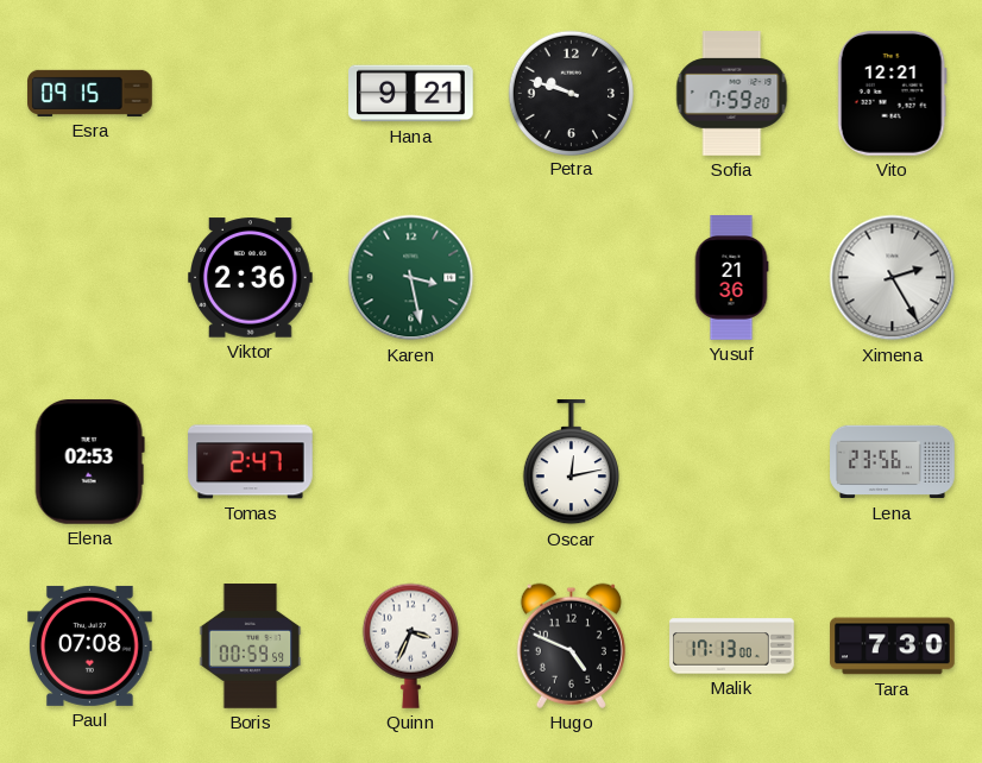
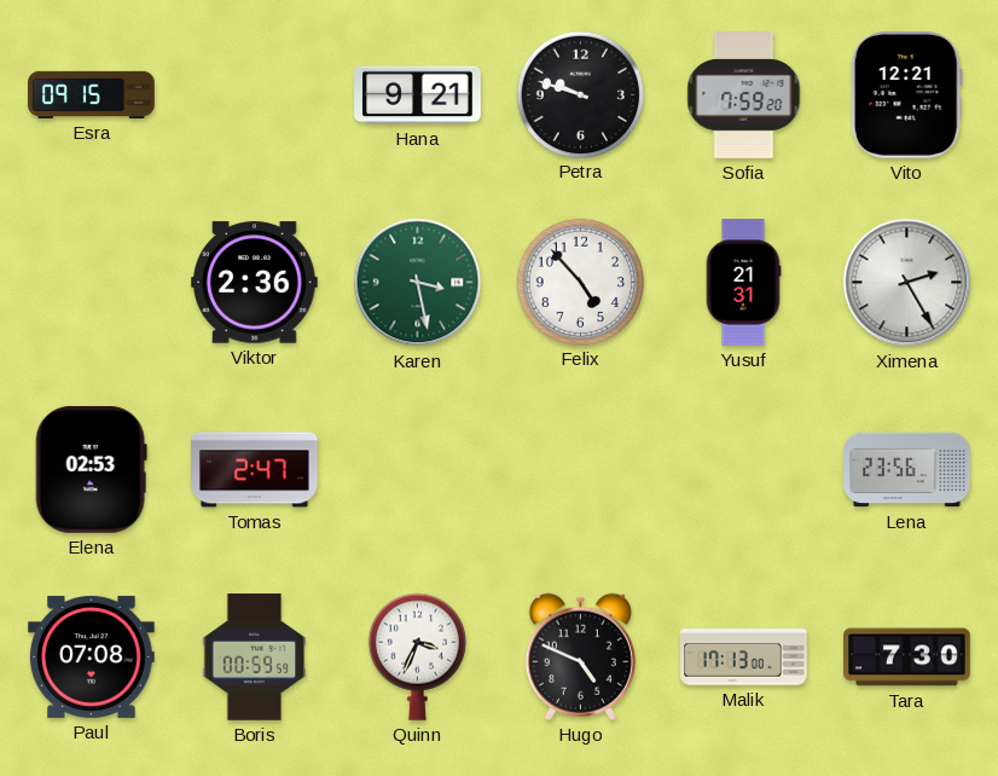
Felix: none -> 4:53 (580, 282)
Yusuf: 21:36 -> 21:31 (743, 283)
Oscar: 12:13 -> none (571, 462)
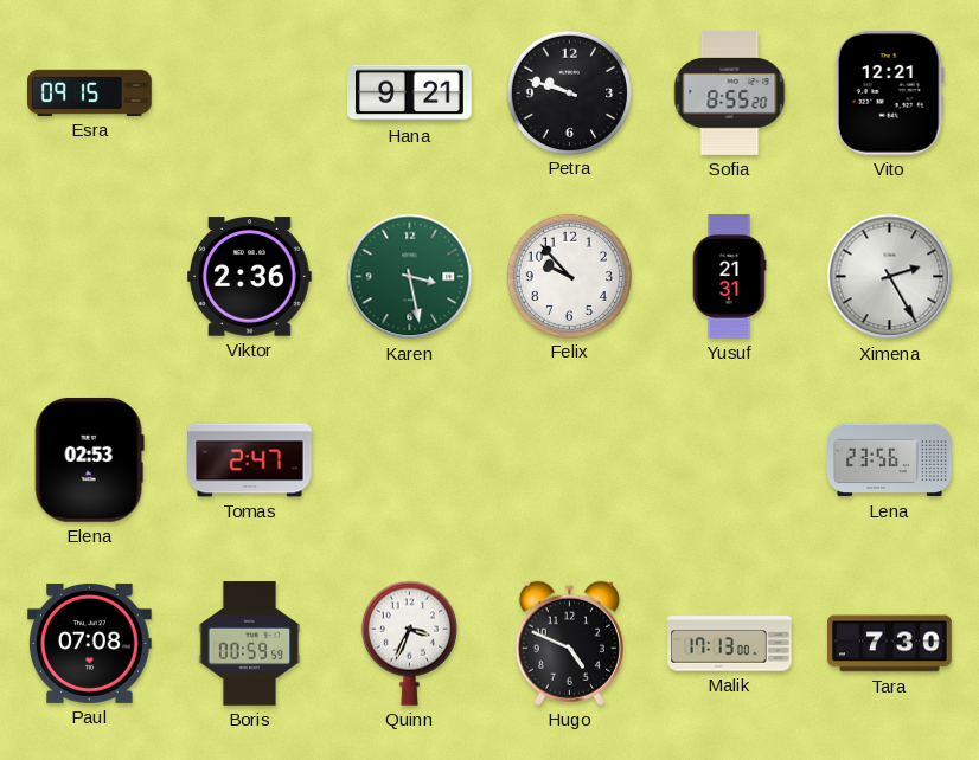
Sofia: 7:59 -> 8:55 (730, 94)
Felix: 4:53 -> 9:53 (569, 276)
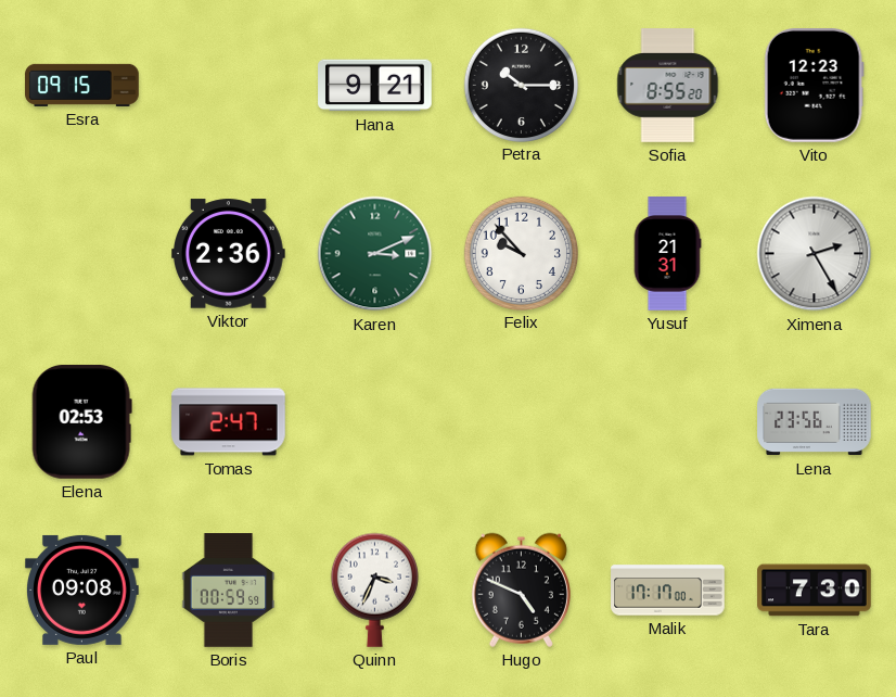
Petra: 9:48 -> 10:15 (521, 85)
Vito: 12:21 -> 12:23 (814, 86)
Karen: 3:28 -> 3:11 (375, 254)
Paul: 07:08 -> 09:08 (82, 590)
Malik: 17:13 -> 17:17 (668, 591)
